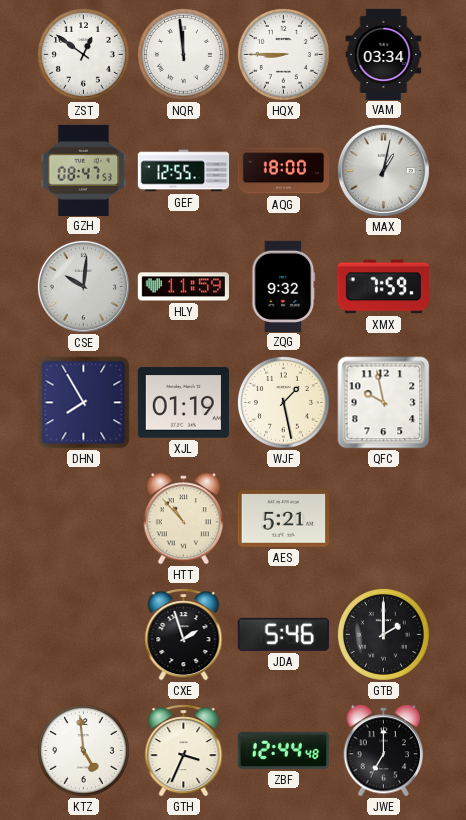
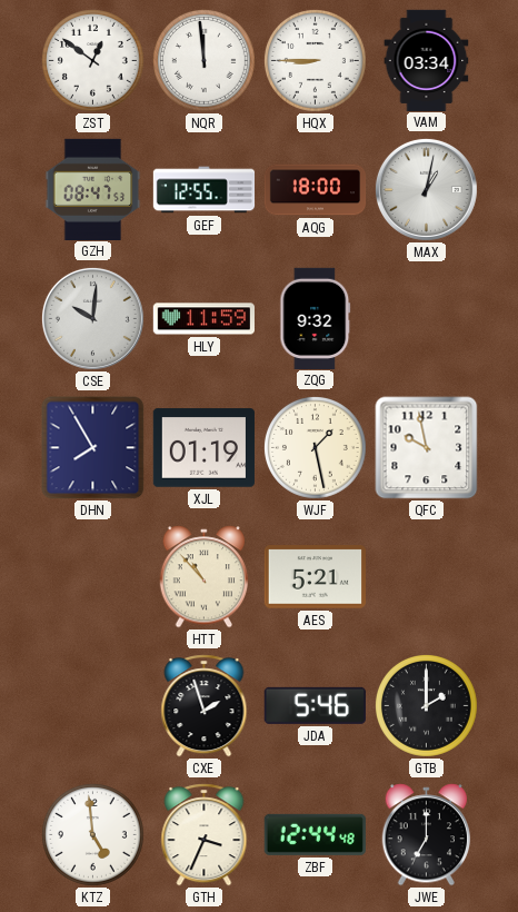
XMX: 7:59 -> none (383, 287)
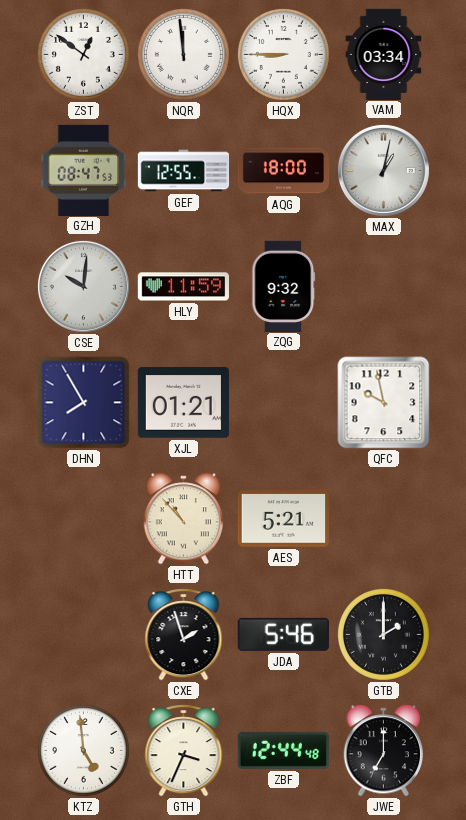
XJL: 01:19 -> 01:21 (183, 403)
WJF: 1:28 -> none (315, 447)
